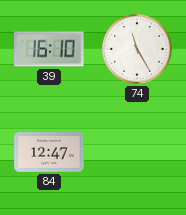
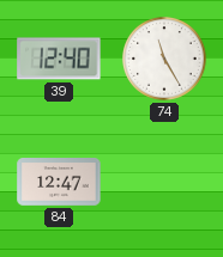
39: 16:10 -> 12:40 (59, 59)
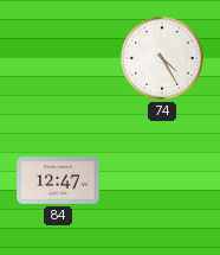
39: 12:40 -> none (59, 59)
74: 11:25 -> 4:25 (163, 59)
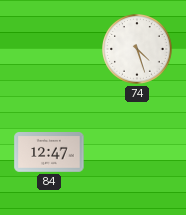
74: 4:25 -> 4:27 (138, 50)
